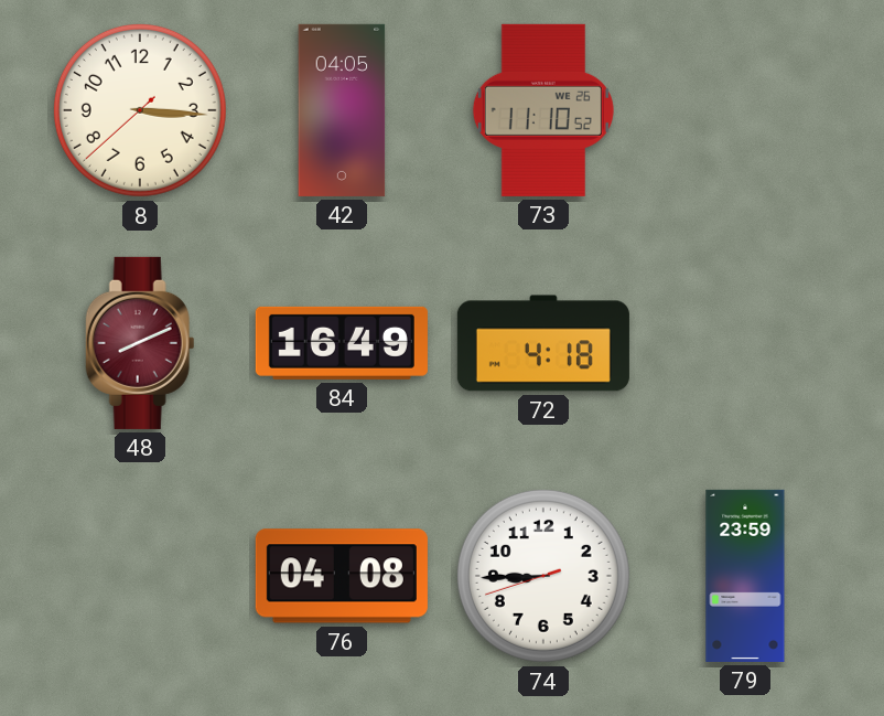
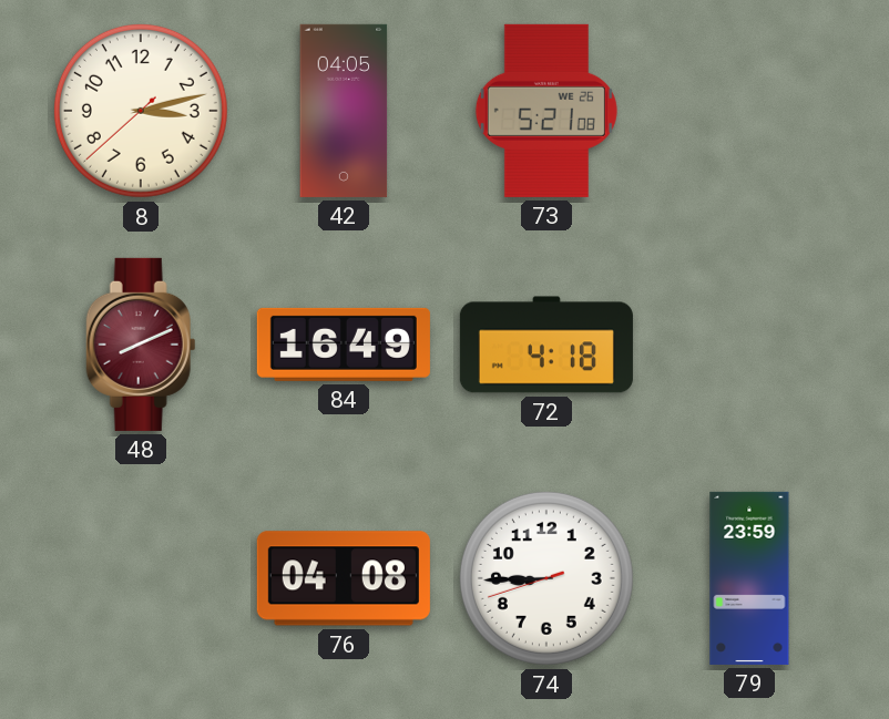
8: 3:15 -> 3:12 (141, 111)
73: 11:10 -> 5:21 (546, 111)
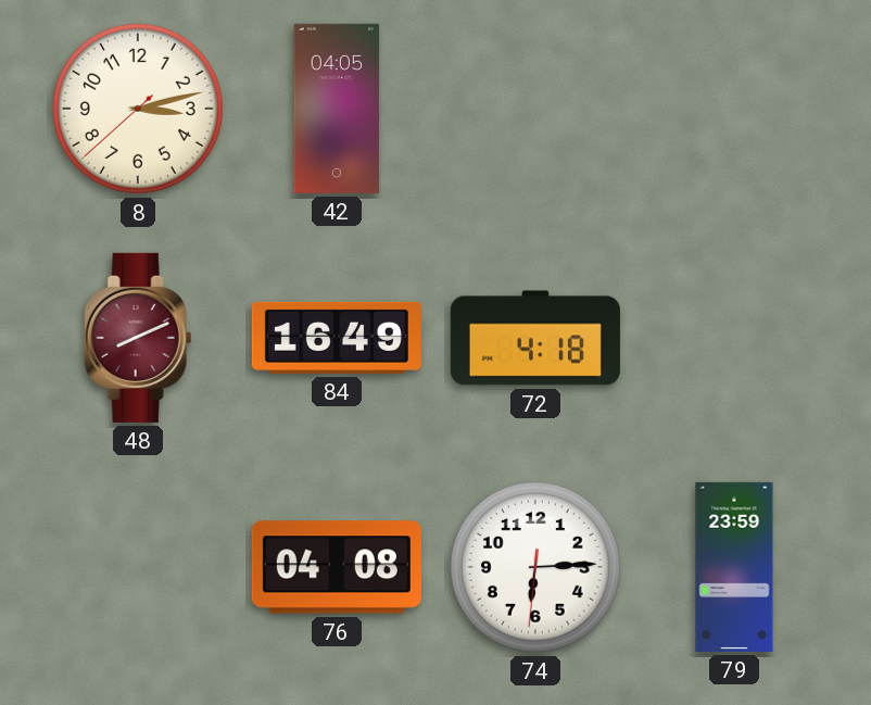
73: 5:21 -> none (546, 111)
74: 8:44 -> 6:14 (535, 567)
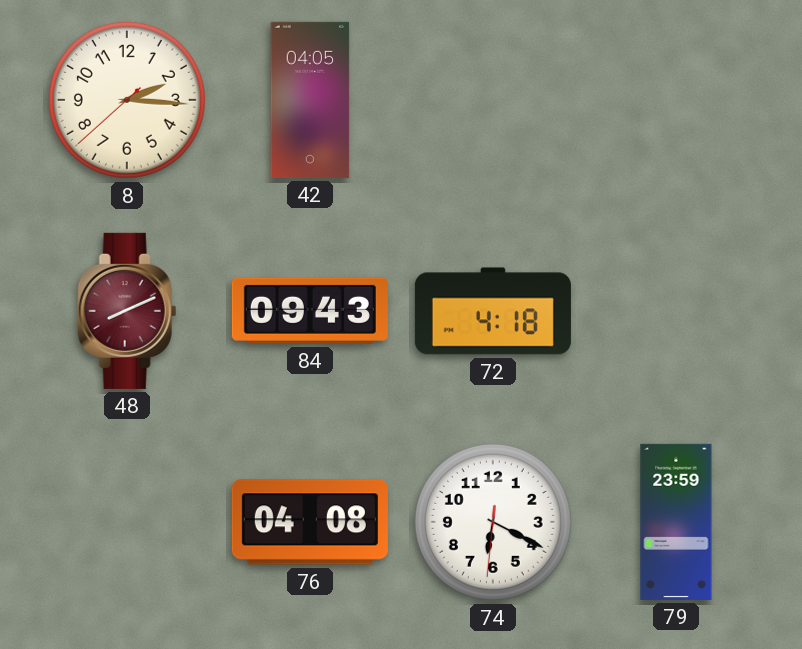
8: 3:12 -> 2:15 (127, 100)
84: 16:49 -> 09:43 (310, 311)
74: 6:14 -> 6:19 (493, 522)
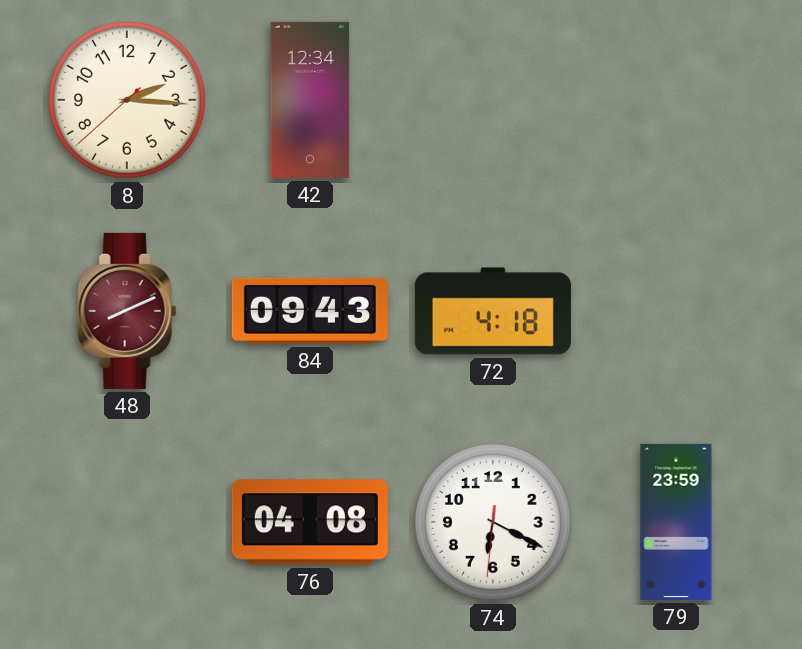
42: 04:05 -> 12:34 (310, 100)
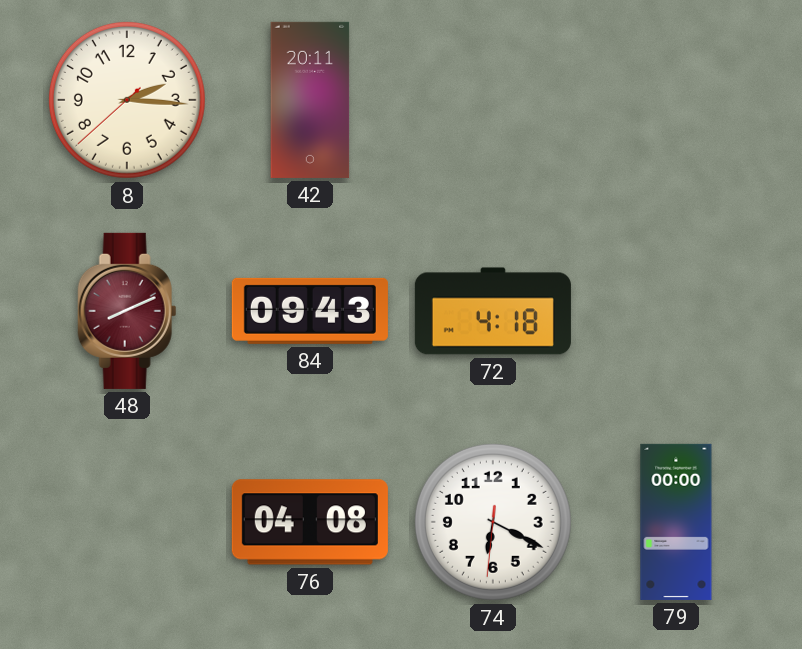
42: 12:34 -> 20:11 (310, 100)
79: 23:59 -> 00:00 (676, 522)
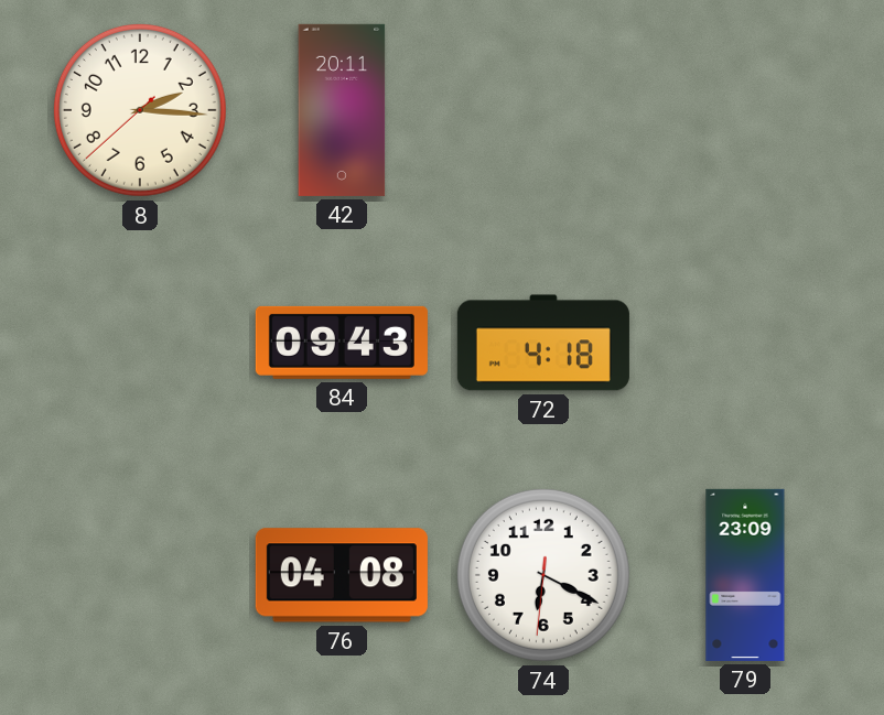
48: 8:11 -> none (127, 311)
79: 00:00 -> 23:09 (745, 575)
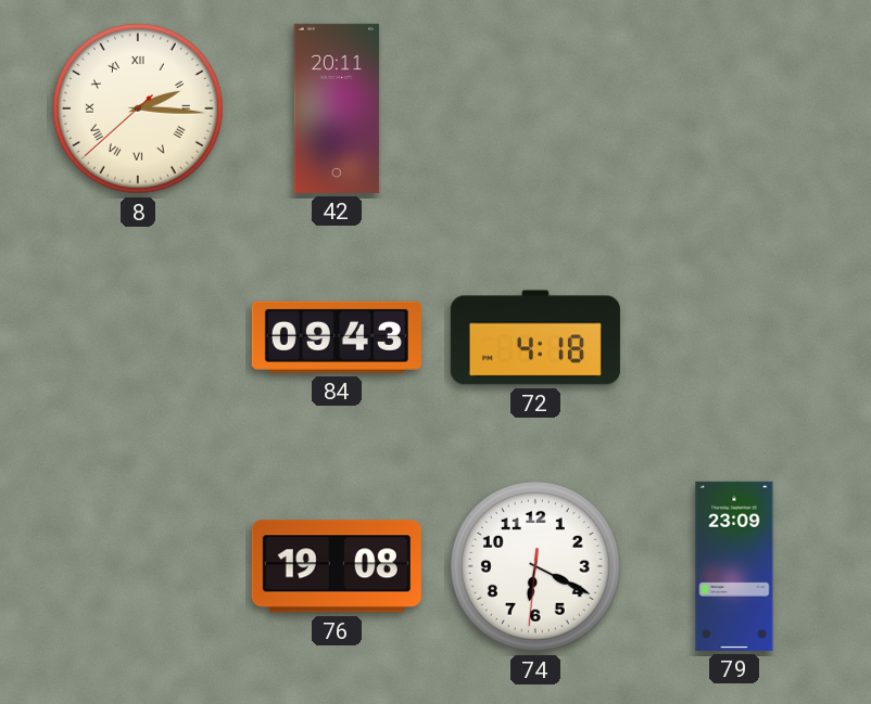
8 numerals: Arabic -> Roman (138, 108)
76: 04:08 -> 19:08 (337, 566)
